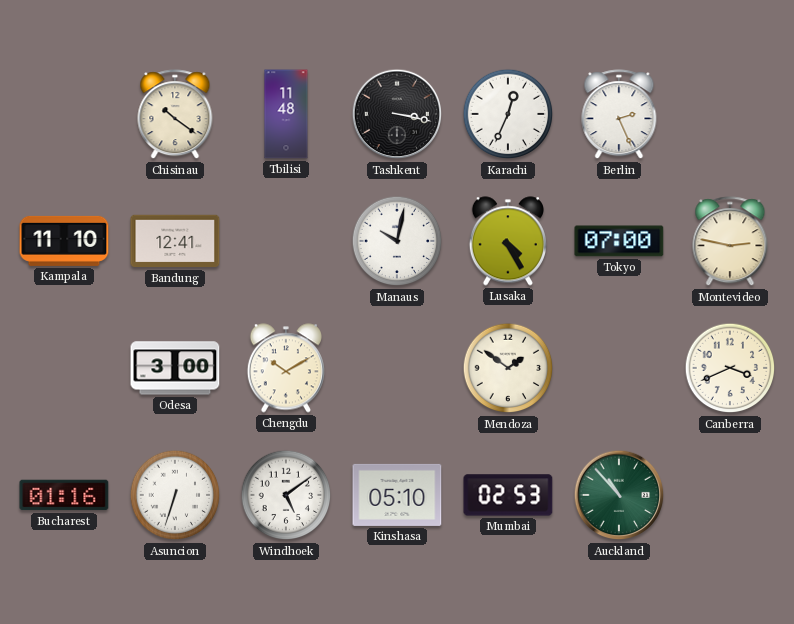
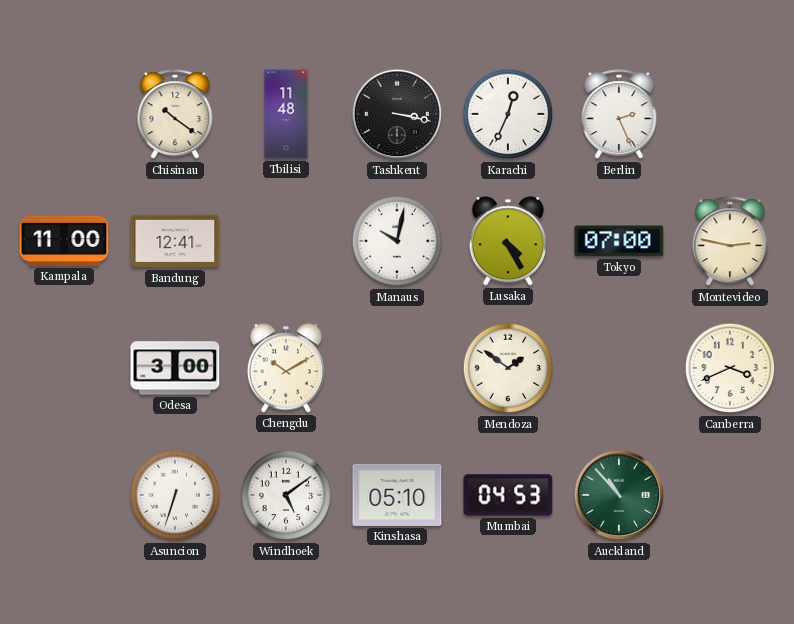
Kampala: 11:10 -> 11:00 (64, 241)
Bucharest: 01:16 -> none (64, 495)
Mumbai: 02:53 -> 04:53 (508, 495)
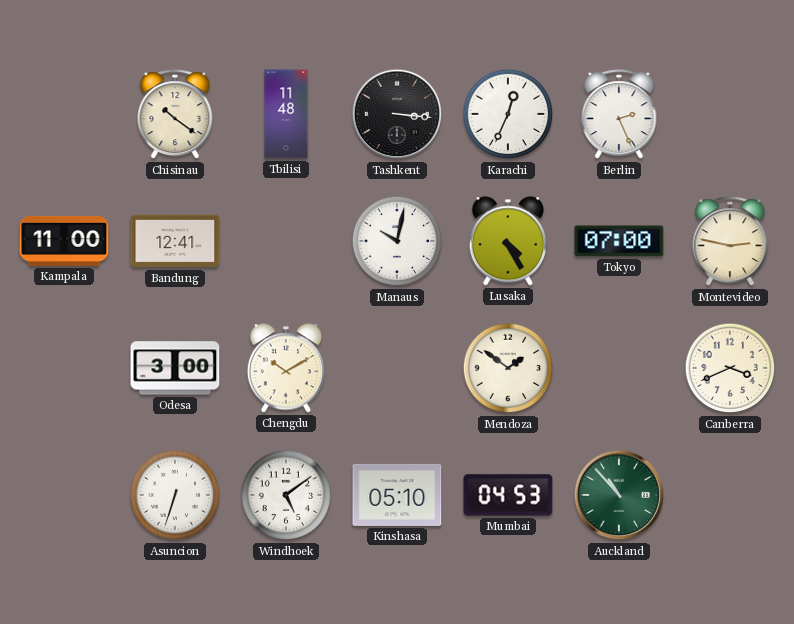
Tashkent: 3:17 -> 3:16 (397, 114)
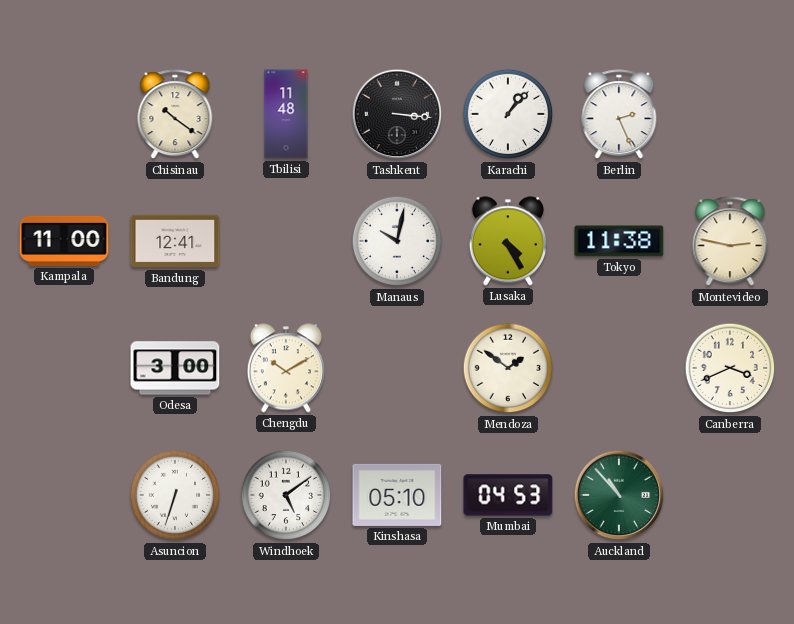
Karachi: 12:34 -> 1:07 (508, 114)
Tokyo: 07:00 -> 11:38 (619, 241)
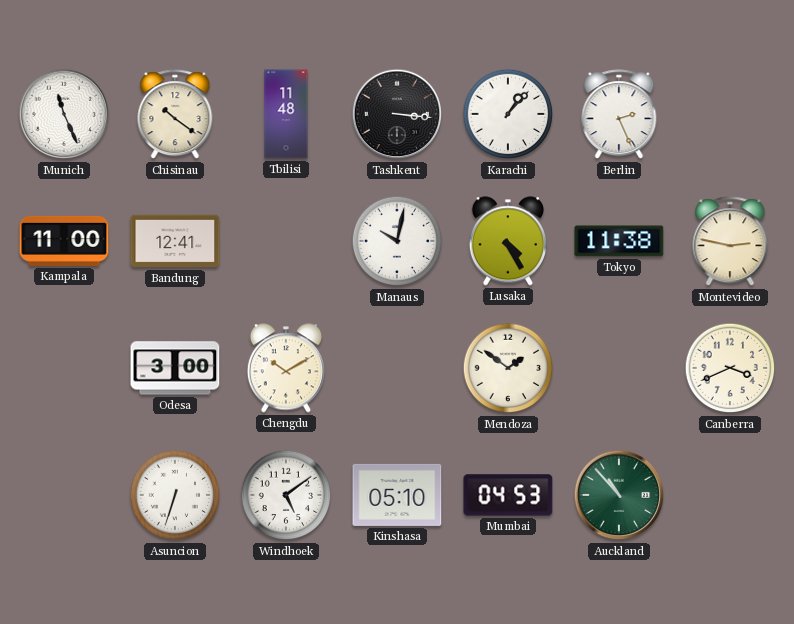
Munich: none -> 11:26 (64, 114)
